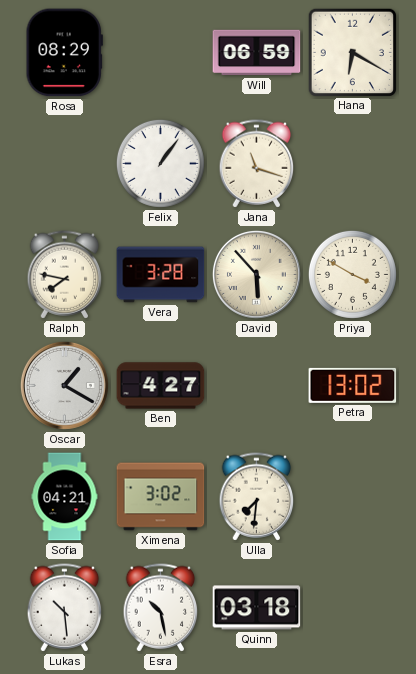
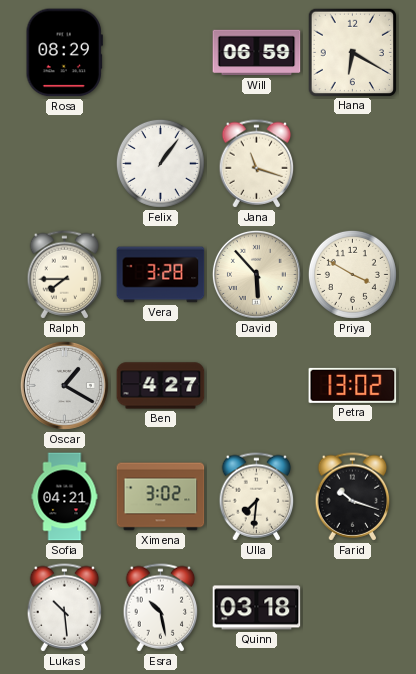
Ralph: 7:47 -> 7:45 (65, 275)
Farid: none -> 10:18 (353, 497)
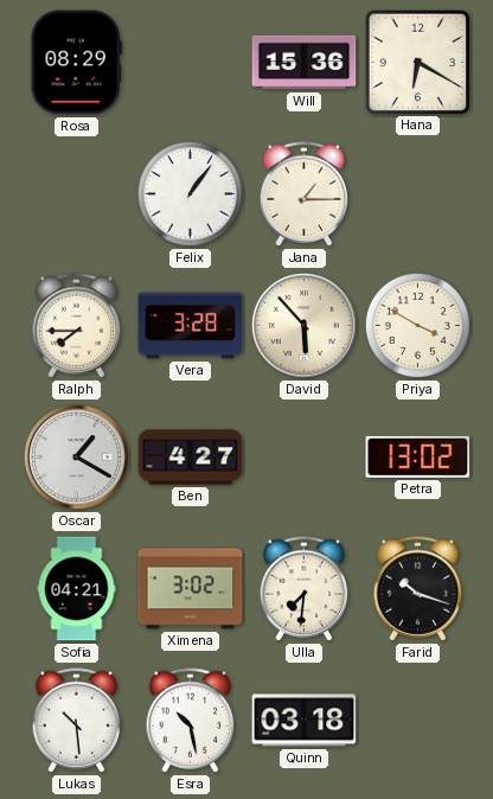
Will: 06:59 -> 15:36 (305, 63)
Jana: 11:18 -> 1:15 (305, 194)
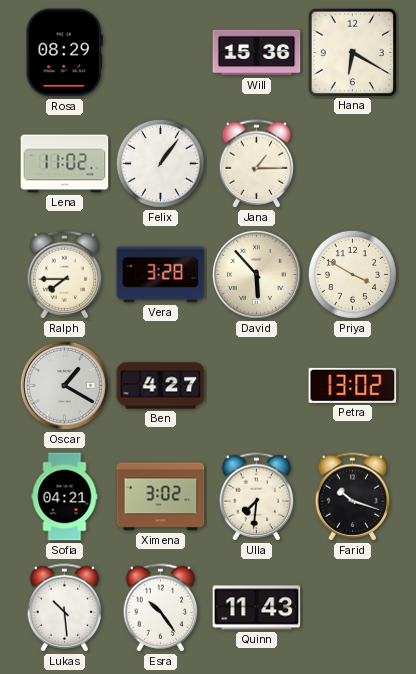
Lena: none -> 11:02 (65, 164)
Esra: 10:28 -> 10:24 (161, 608)
Quinn: 03:18 -> 11:43 (257, 608)
